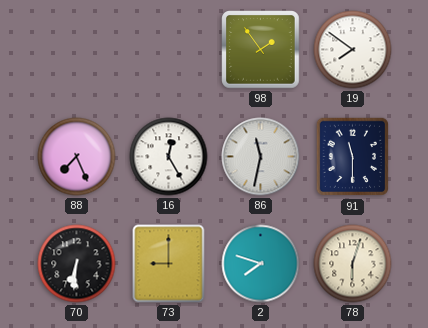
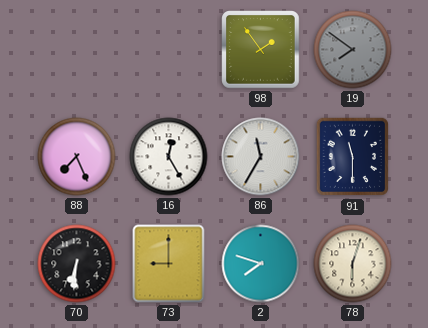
19 dial: white -> grey (353, 50)
86: 11:32 -> 11:35 (261, 157)
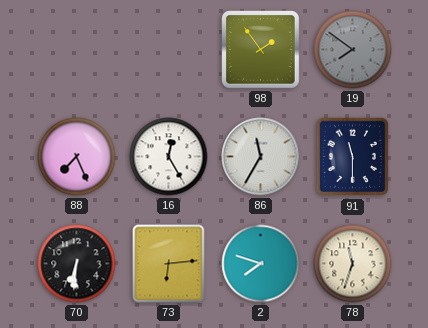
73: 9:00 -> 6:14 (169, 264)
78: 6:03 -> 11:33 (353, 264)
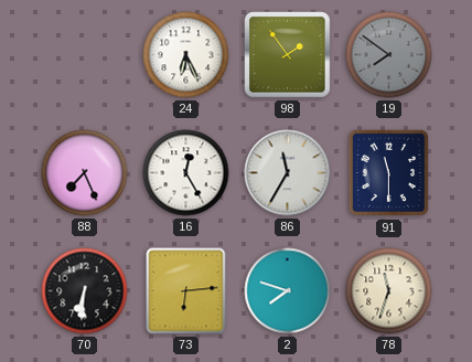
24: none -> 6:26 (186, 55)
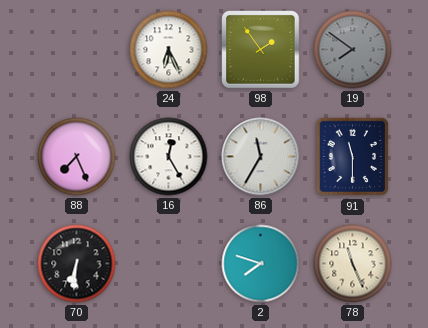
73: 6:14 -> none (186, 291)
78: 11:33 -> 11:26 (353, 264)
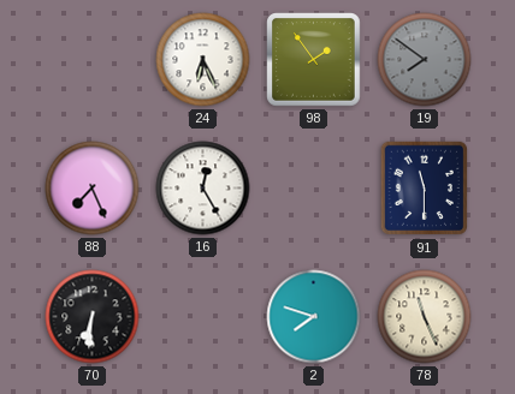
86: 11:35 -> none (261, 157)
